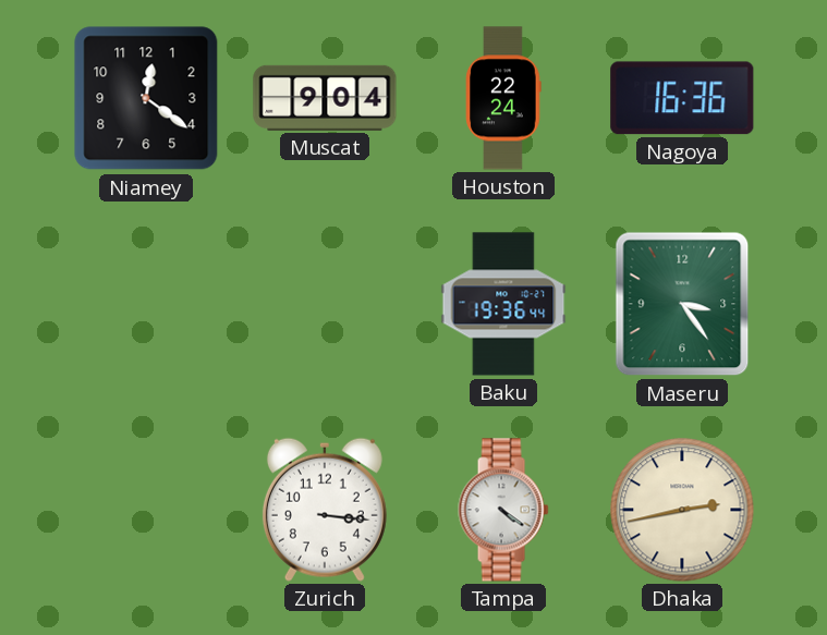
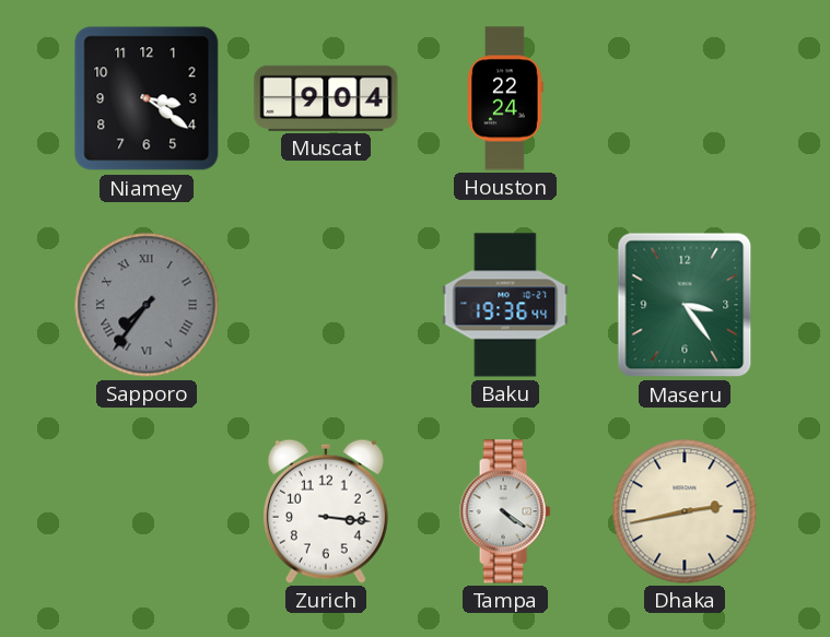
Niamey: 12:21 -> 3:21 (147, 98)
Nagoya: 16:36 -> none (682, 98)
Sapporo: none -> 7:36 (147, 305)
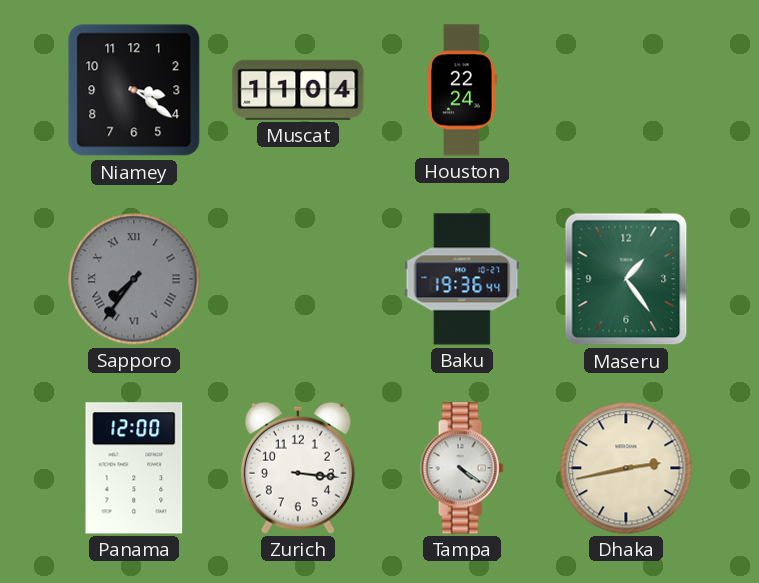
Muscat: 9:04 -> 11:04 (298, 90)
Maseru: 3:24 -> 1:24 (626, 279)
Panama: none -> 12:00 (134, 468)
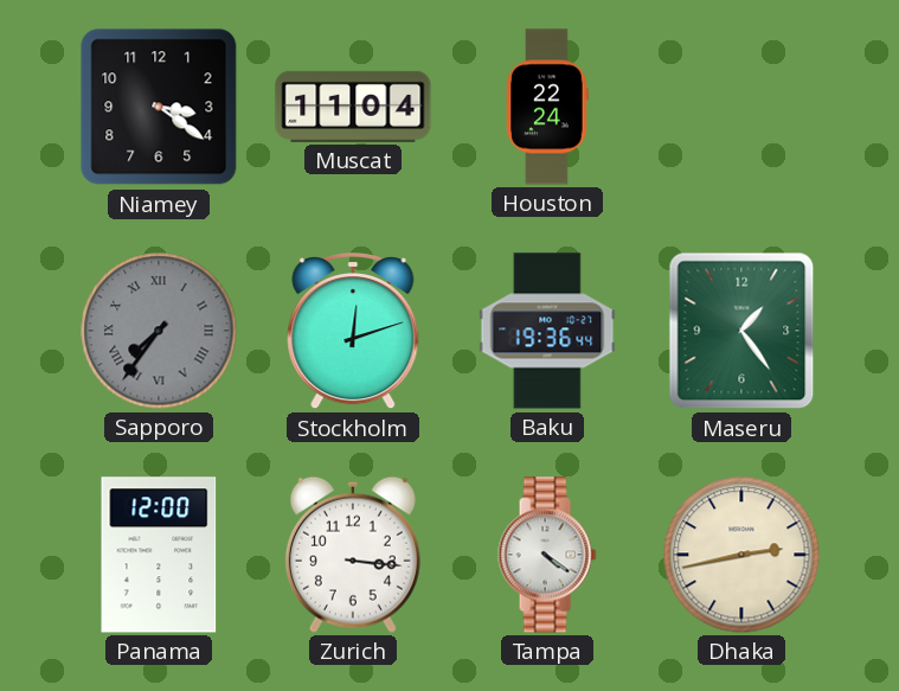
Stockholm: none -> 12:12 (353, 332)
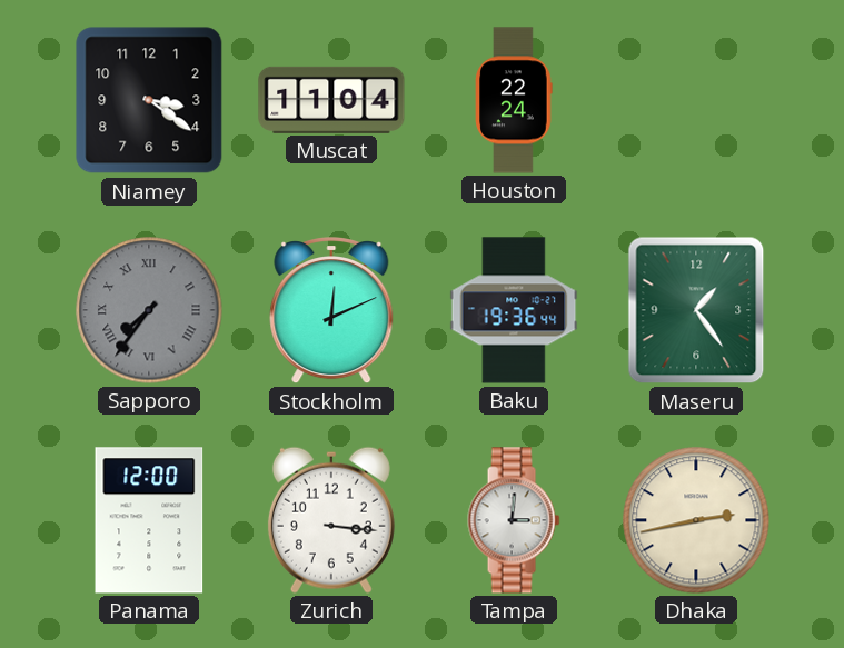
Stockholm: 12:12 -> 12:11 (331, 311)
Tampa: 4:21 -> 3:01 (514, 520)
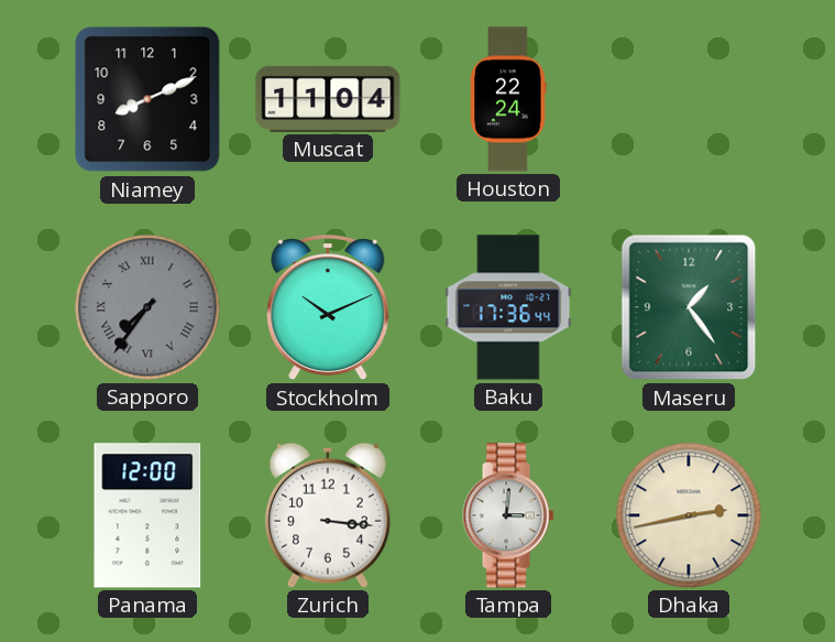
Niamey: 3:21 -> 8:11 (147, 99)
Stockholm: 12:11 -> 10:11 (328, 308)
Baku: 19:36 -> 17:36 (508, 307)
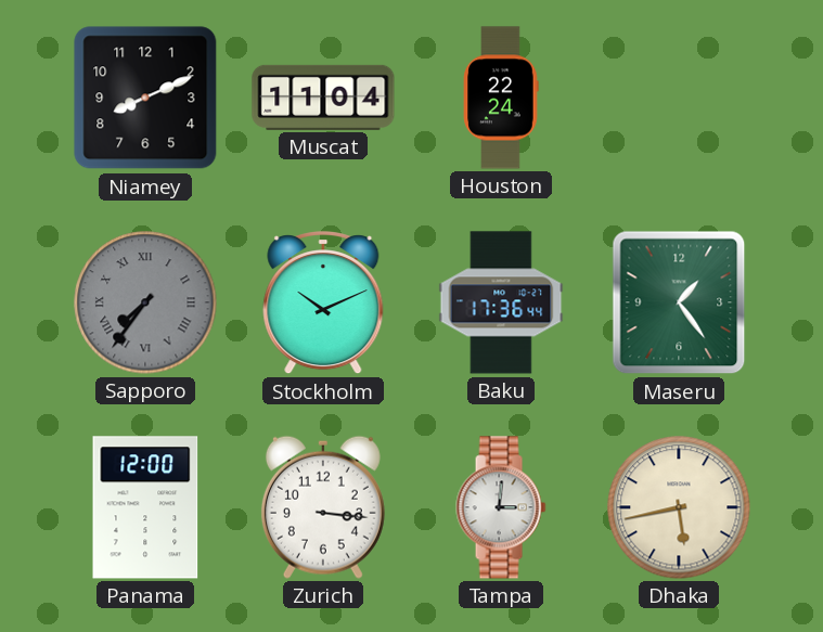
Dhaka: 2:43 -> 5:43 (679, 507)
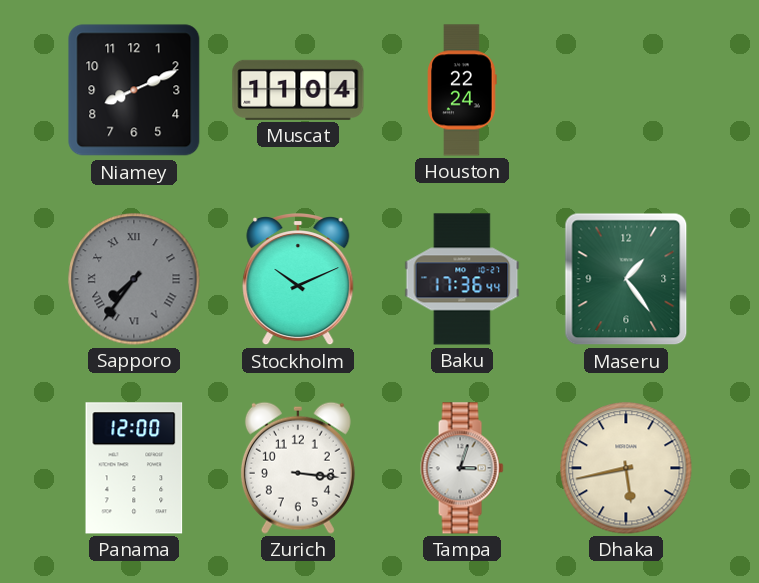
Tampa: 3:01 -> 3:03 (462, 468)
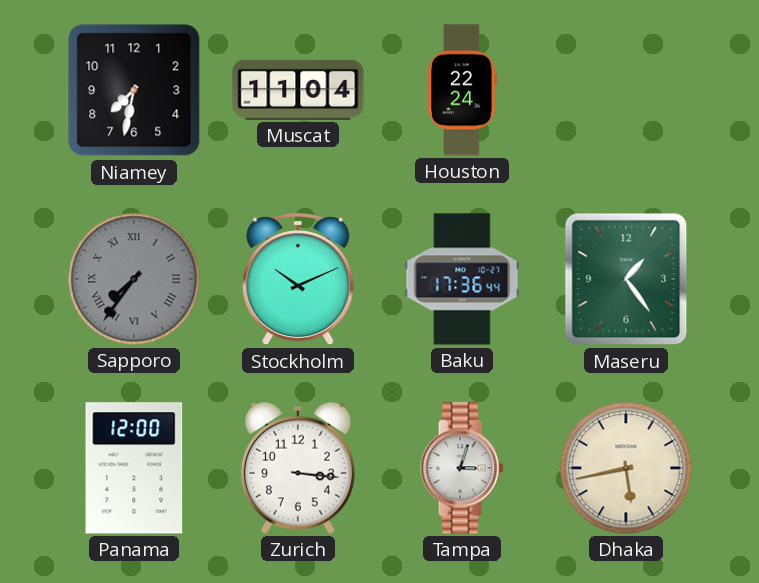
Niamey: 8:11 -> 7:32 (134, 90)
